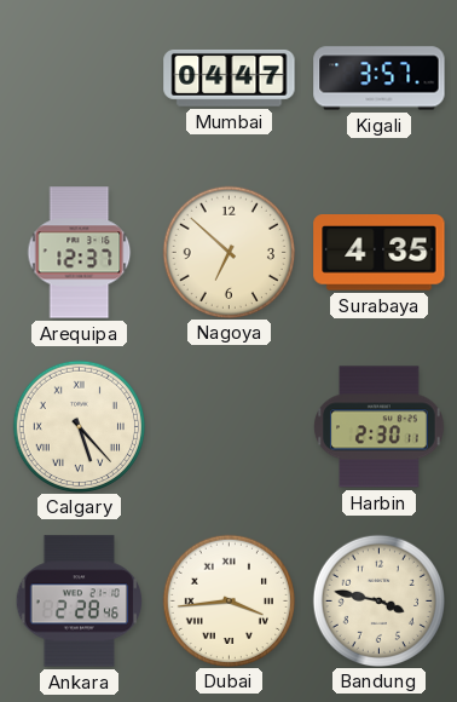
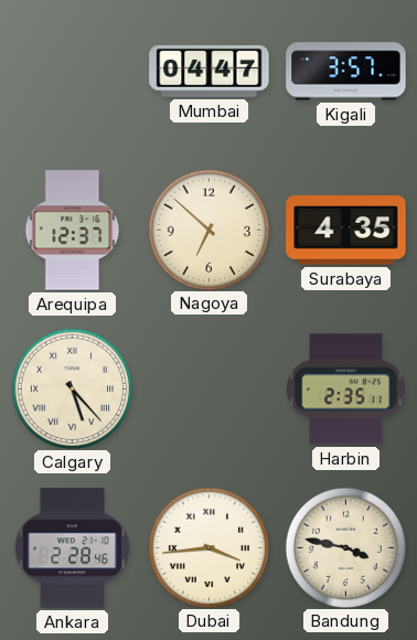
Harbin: 2:30 -> 2:35 (346, 390)
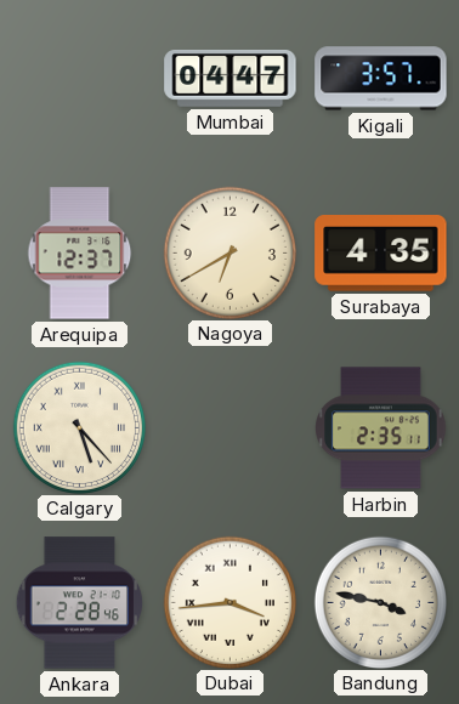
Nagoya: 6:52 -> 6:40 (229, 252)
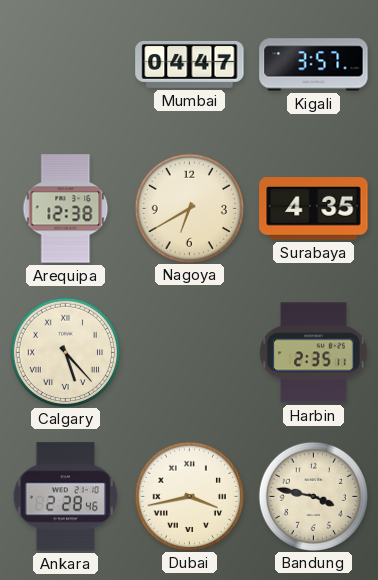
Arequipa: 12:37 -> 12:38 (66, 209)
Dubai: 3:44 -> 3:43 (189, 496)
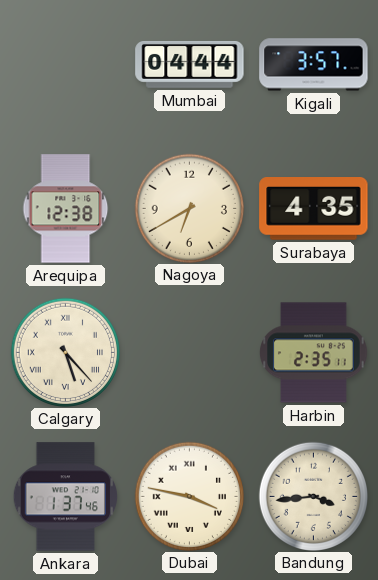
Mumbai: 04:47 -> 04:44 (190, 64)
Ankara: 2:28 -> 1:37 (65, 497)
Dubai: 3:43 -> 3:47 (189, 496)
Bandung: 3:47 -> 3:44 (313, 496)
